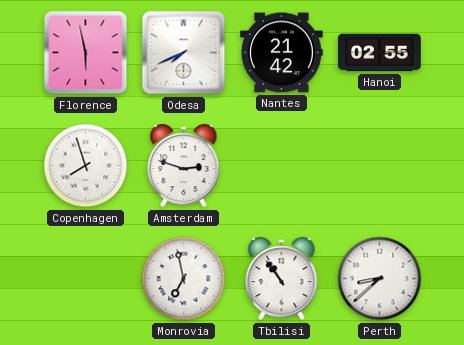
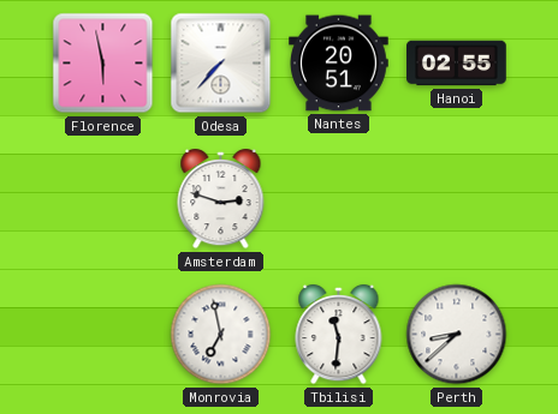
Odesa: 7:41 -> 7:37 (221, 64)
Nantes: 21:42 -> 20:51 (339, 64)
Copenhagen: 7:57 -> none (86, 166)
Tbilisi: 10:54 -> 11:31 (339, 335)
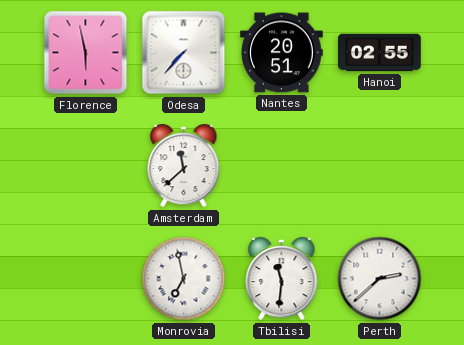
Amsterdam: 2:48 -> 11:38 (184, 166)
Perth: 8:38 -> 2:38 (380, 279)
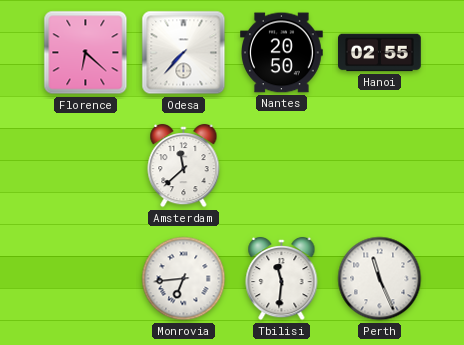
Florence: 5:58 -> 6:22 (86, 53)
Nantes: 20:51 -> 20:50 (282, 53)
Monrovia: 6:58 -> 6:44 (184, 279)
Perth: 2:38 -> 11:26 (380, 279)
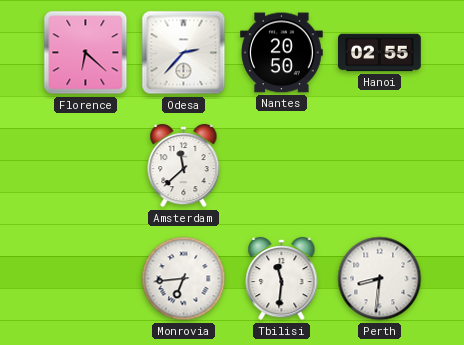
Odesa: 7:37 -> 2:37 (184, 53)
Perth: 11:26 -> 8:31 (380, 279)
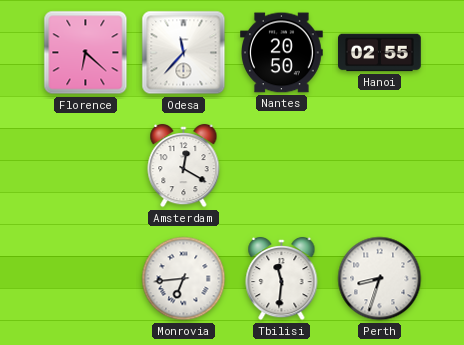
Odesa: 2:37 -> 11:37 (184, 53)
Amsterdam: 11:38 -> 12:20 (184, 166)
Perth: 8:31 -> 8:33 (380, 279)
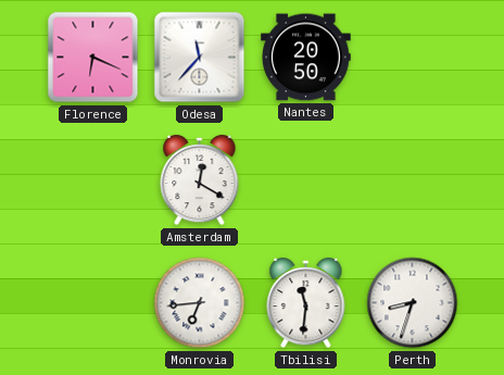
Florence: 6:22 -> 6:19 (93, 58)
Hanoi: 02:55 -> none (380, 53)
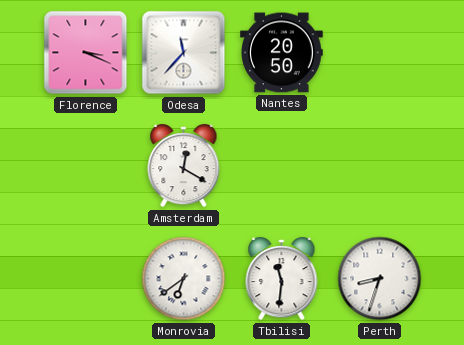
Florence: 6:19 -> 3:19 (86, 53)
Monrovia: 6:44 -> 6:39 (184, 279)
